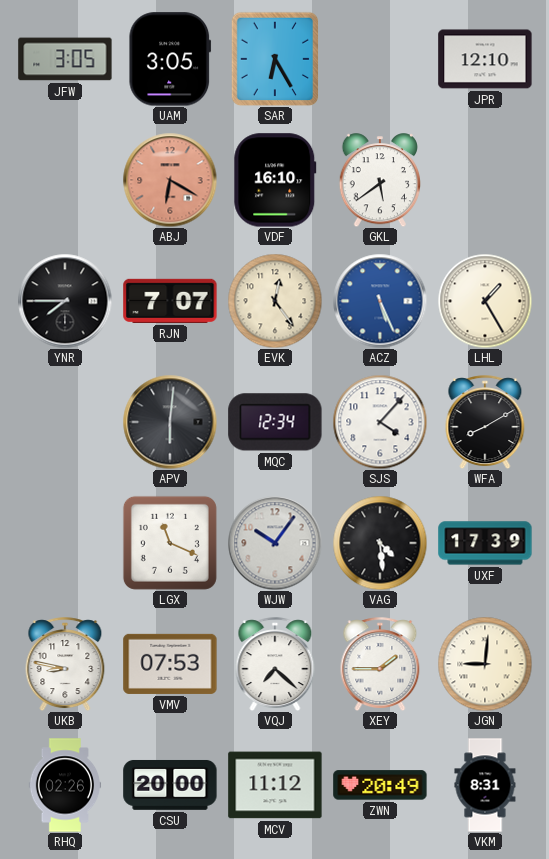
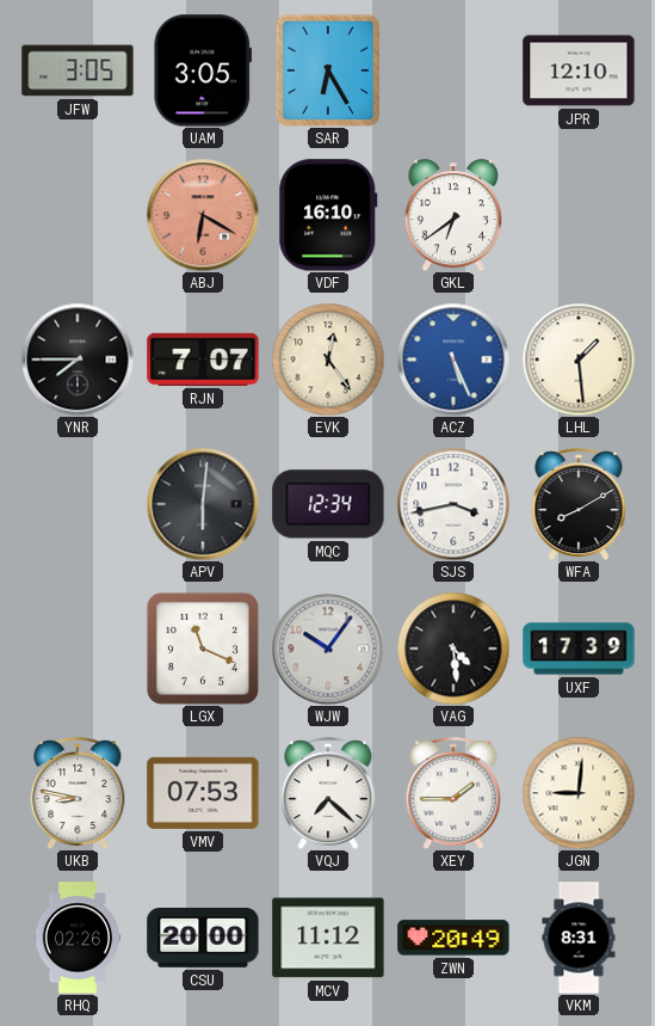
GKL: 5:39 -> 6:39 (453, 215)
LHL: 1:25 -> 1:29 (579, 360)
SJS: 4:07 -> 3:43 (453, 504)
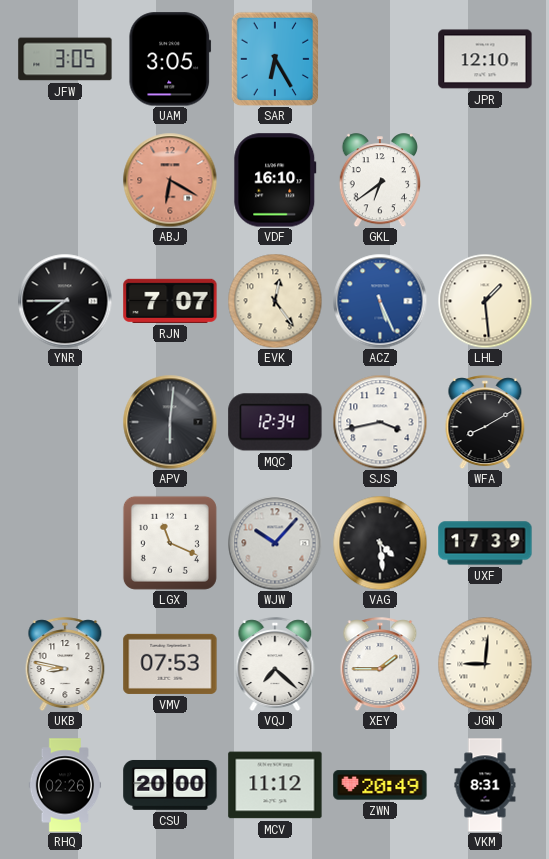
WJW: 10:06 -> 10:07 (275, 543)
